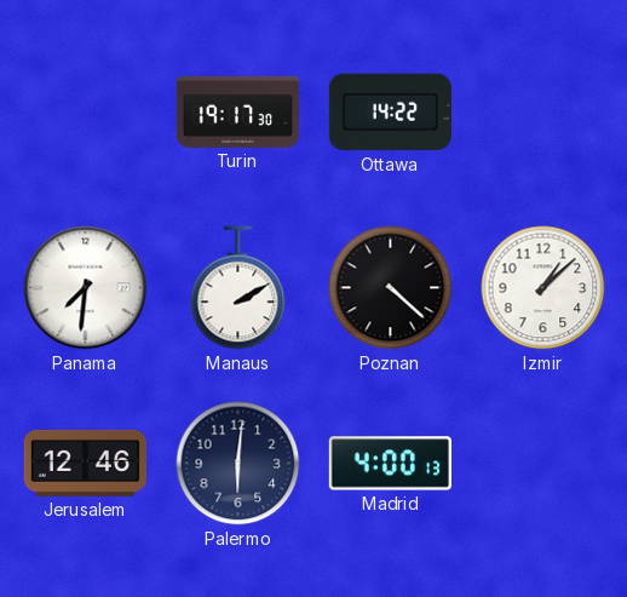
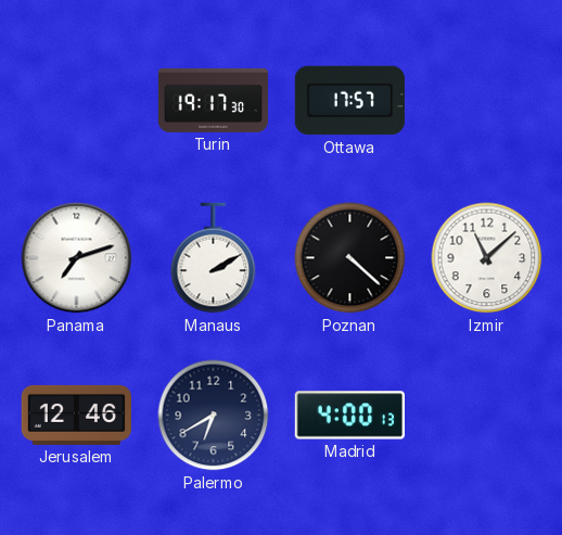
Ottawa: 14:22 -> 17:57 (349, 101)
Panama: 7:31 -> 7:12 (77, 258)
Izmir: 1:08 -> 11:08 (487, 258)
Palermo: 6:01 -> 6:40 (214, 416)
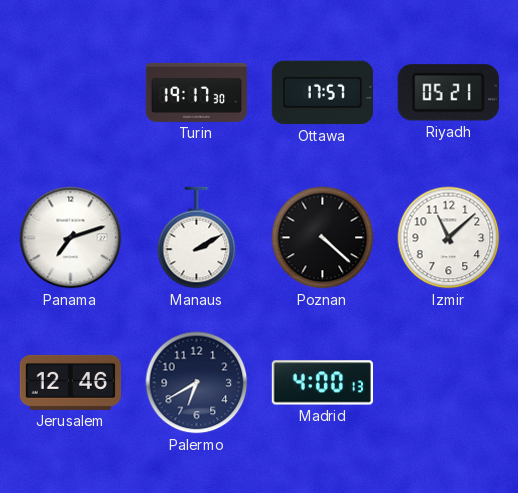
Riyadh: none -> 05:21 (448, 93)
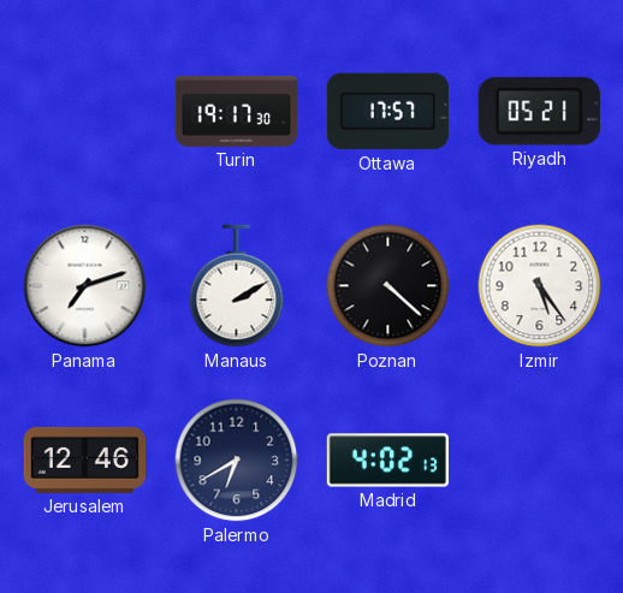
Izmir: 11:08 -> 5:24 (540, 286)
Madrid: 4:00 -> 4:02 (387, 461)
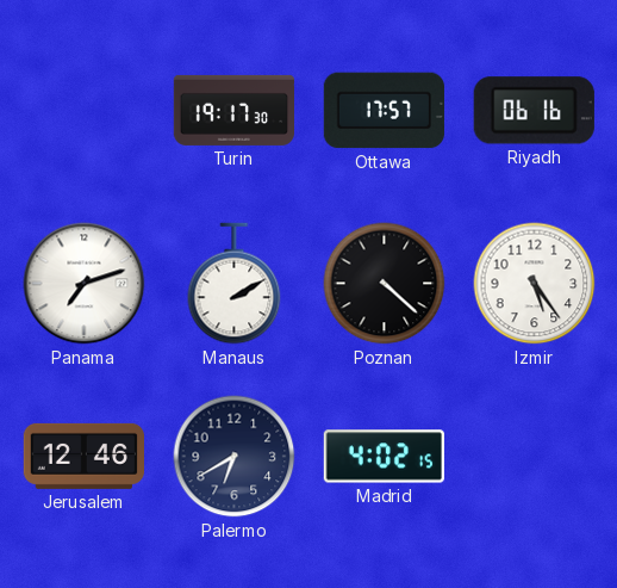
Riyadh: 05:21 -> 06:16 (534, 111)
Madrid: 4:02:13 -> 4:02:15 (384, 457)
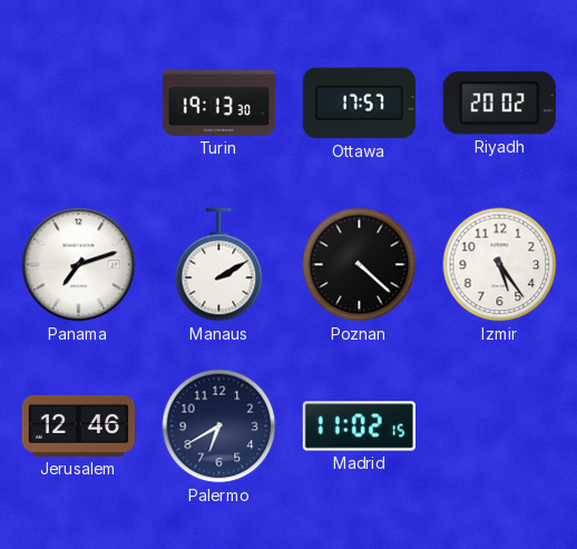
Turin: 19:17 -> 19:13 (218, 102)
Riyadh: 06:16 -> 20:02 (499, 104)
Madrid: 4:02 -> 11:02 (359, 427)
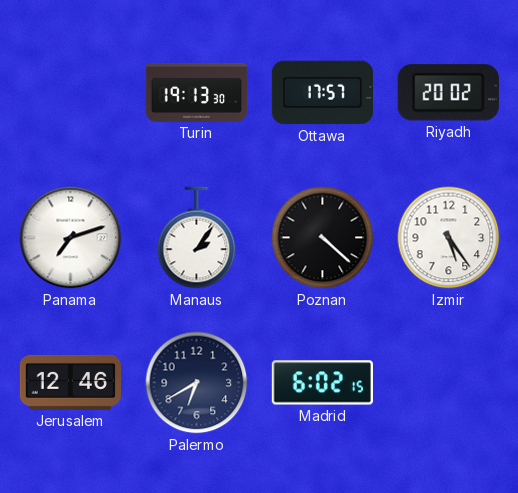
Manaus: 2:10 -> 2:06 (197, 238)
Madrid: 11:02 -> 6:02 (322, 383)
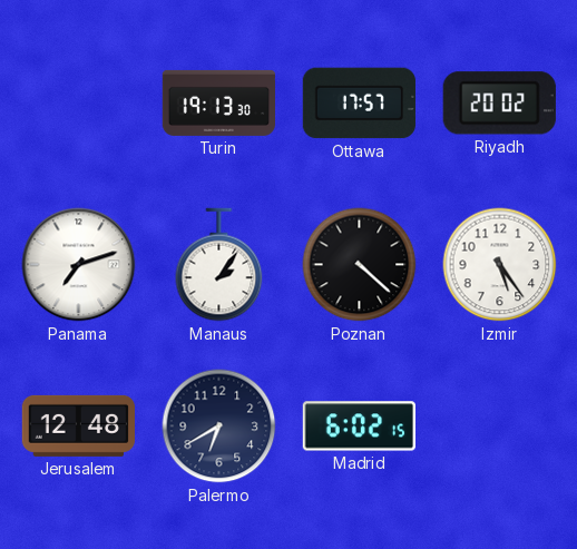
Jerusalem: 12:46 -> 12:48 (78, 425)
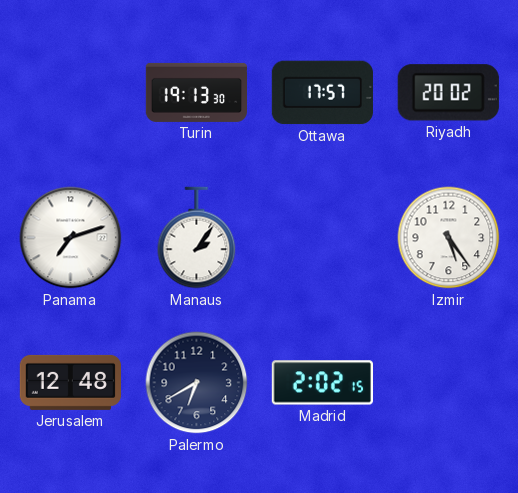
Poznan: 4:22 -> none (360, 265)
Madrid: 6:02 -> 2:02 (322, 383)
